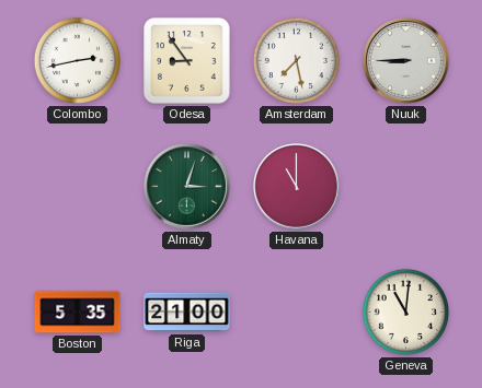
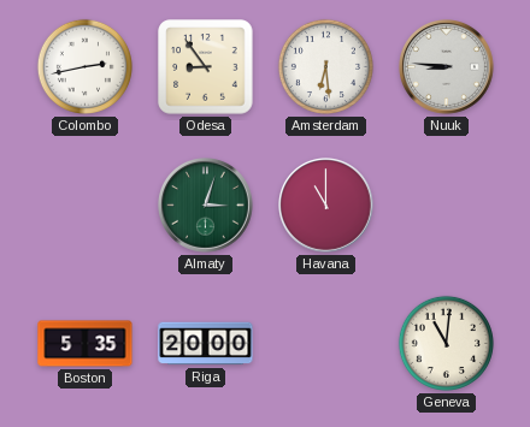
Amsterdam: 7:28 -> 6:29 (325, 66)
Nuuk: 8:45 -> 8:46 (447, 67)
Riga: 21:00 -> 20:00 (206, 344)
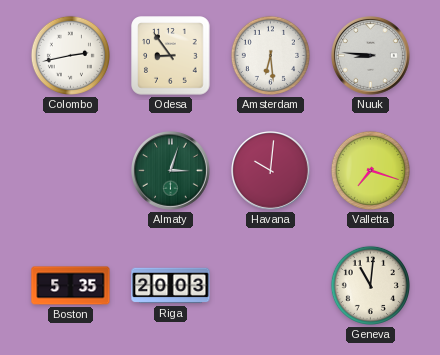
Havana: 11:00 -> 10:01 (271, 171)
Valletta: none -> 7:18 (370, 170)
Riga: 20:00 -> 20:03 (171, 286)
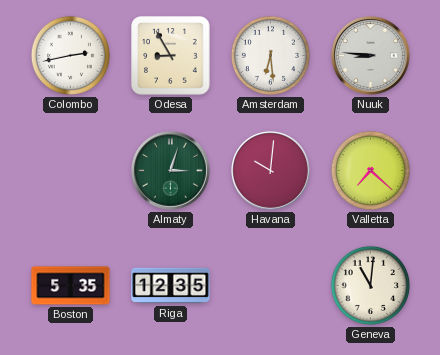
Odesa: 8:54 -> 8:55 (171, 56)
Valletta: 7:18 -> 7:22 (370, 170)
Riga: 20:03 -> 12:35 (171, 286)
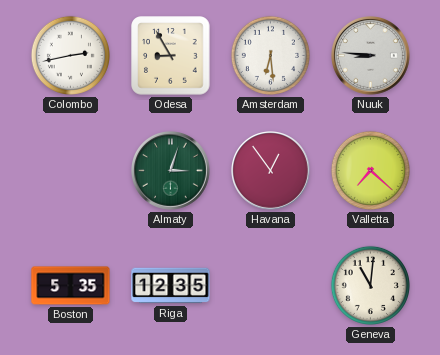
Havana: 10:01 -> 12:54 (271, 171)
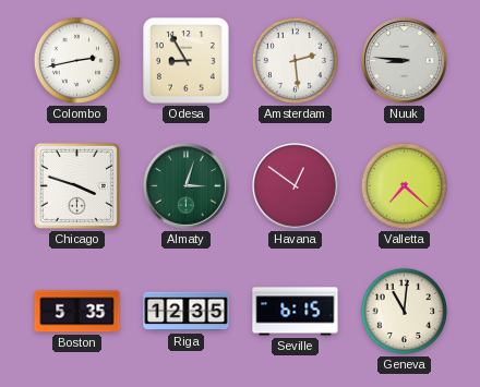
Amsterdam: 6:29 -> 2:29 (295, 60)
Chicago: none -> 3:48 (76, 185)
Havana: 12:54 -> 12:51 (296, 186)
Seville: none -> 6:15 (296, 312)
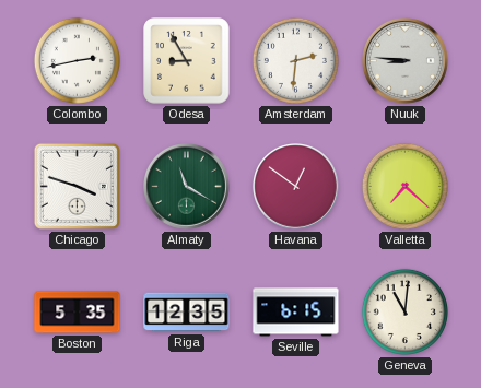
Amsterdam: 2:29 -> 2:31 (295, 60)
Almaty: 3:03 -> 11:20 (187, 187)
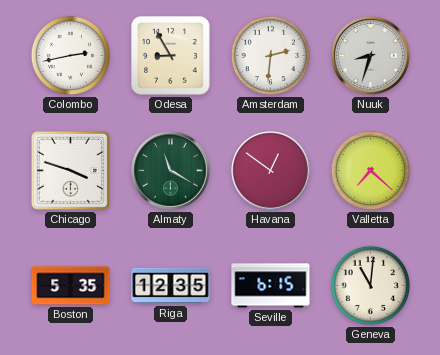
Nuuk: 8:46 -> 8:33 (371, 56)
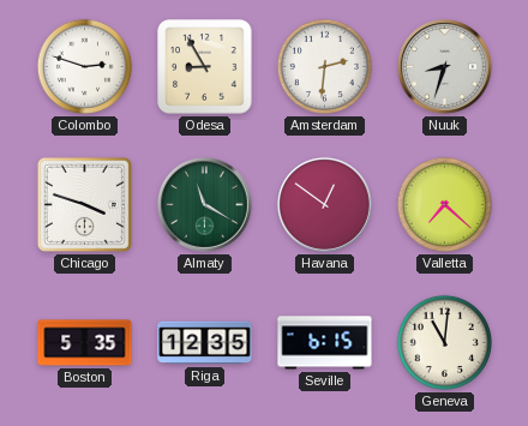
Colombo: 2:43 -> 2:48 (84, 66)
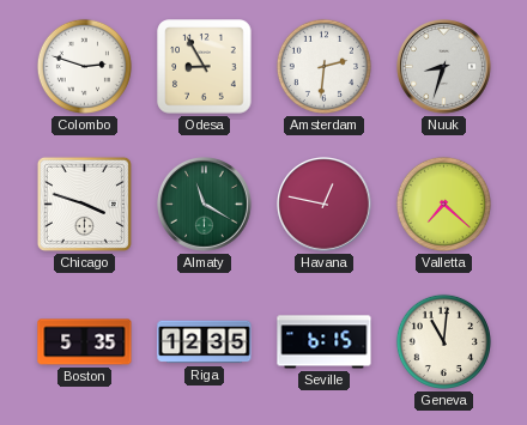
Havana: 12:51 -> 12:47 (325, 205)
